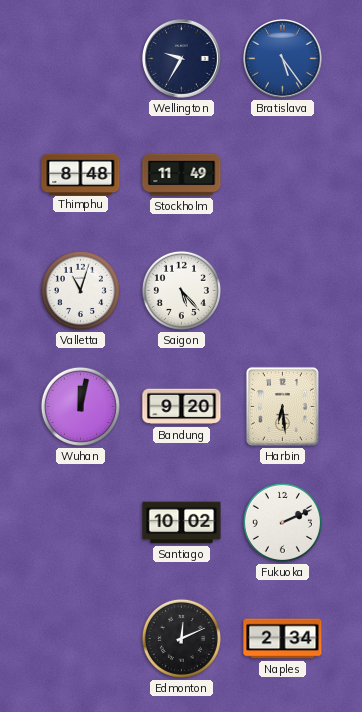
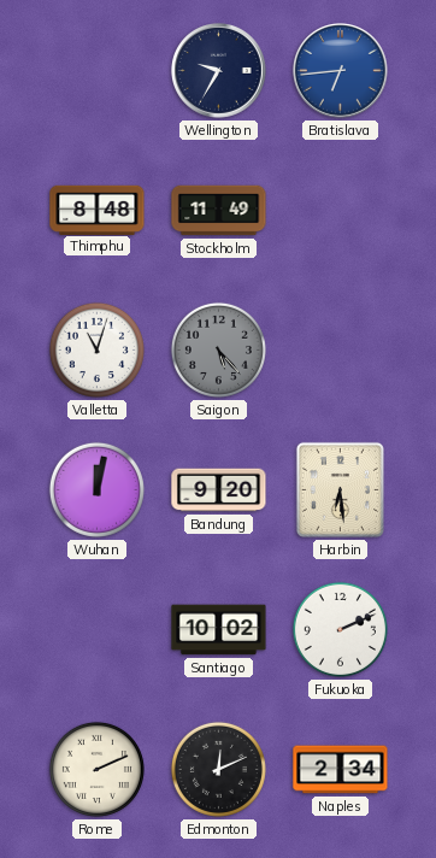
Bratislava: 5:24 -> 6:44 (341, 71)
Saigon dial: white -> grey (218, 349)
Rome: none -> 2:11 (96, 769)
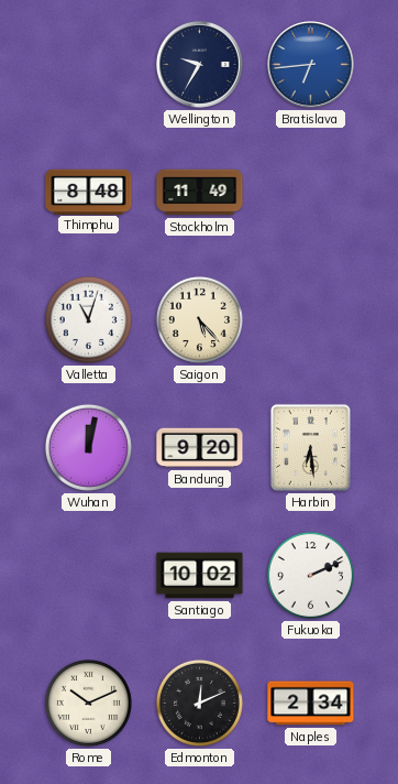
Saigon dial: grey -> cream (199, 319)
Rome: 2:11 -> 10:11 (88, 703)
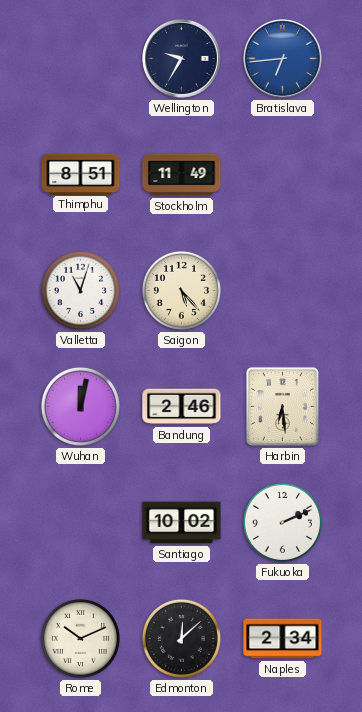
Thimphu: 8:48 -> 8:51 (81, 174)
Bandung: 9:20 -> 2:46 (182, 407)
Edmonton: 12:11 -> 12:08 (181, 638)
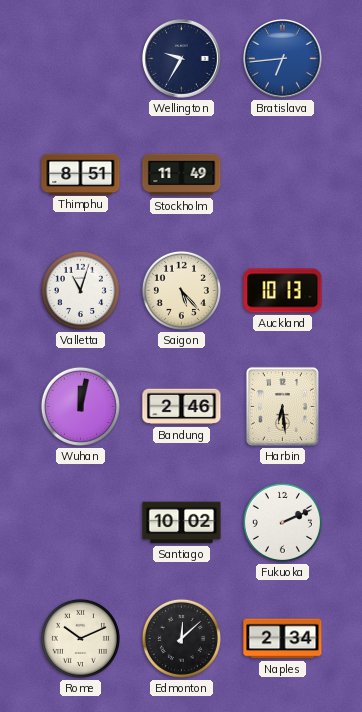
Auckland: none -> 10:13 (283, 291)
